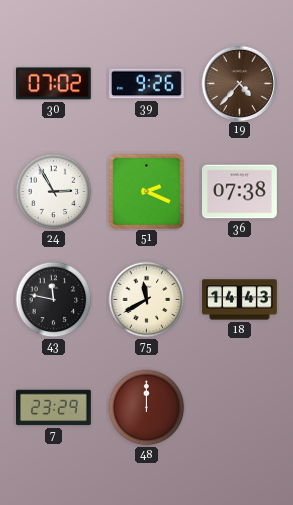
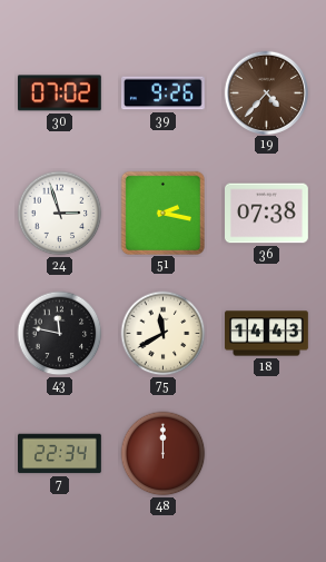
24: 2:55 -> 2:57 (60, 214)
51: 2:19 -> 2:17 (162, 213)
7: 23:29 -> 22:34 (60, 454)
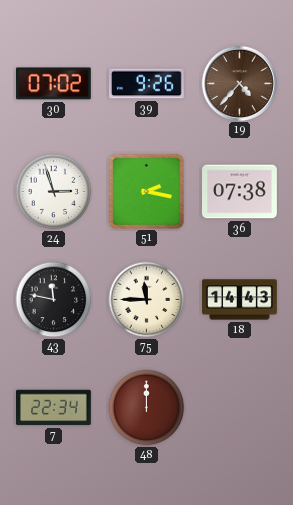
75: 11:40 -> 11:45 (147, 300)
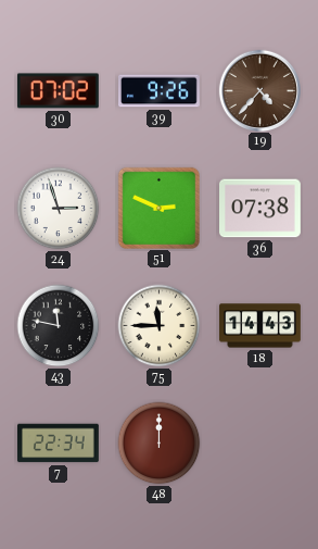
51: 2:17 -> 2:49 (158, 208)
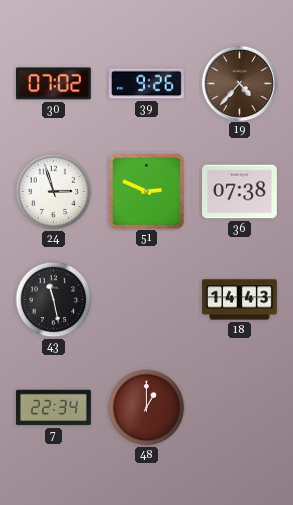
43: 11:47 -> 11:28 (54, 300)
75: 11:45 -> none (160, 326)
48: 12:00 -> 1:00 (147, 408)
